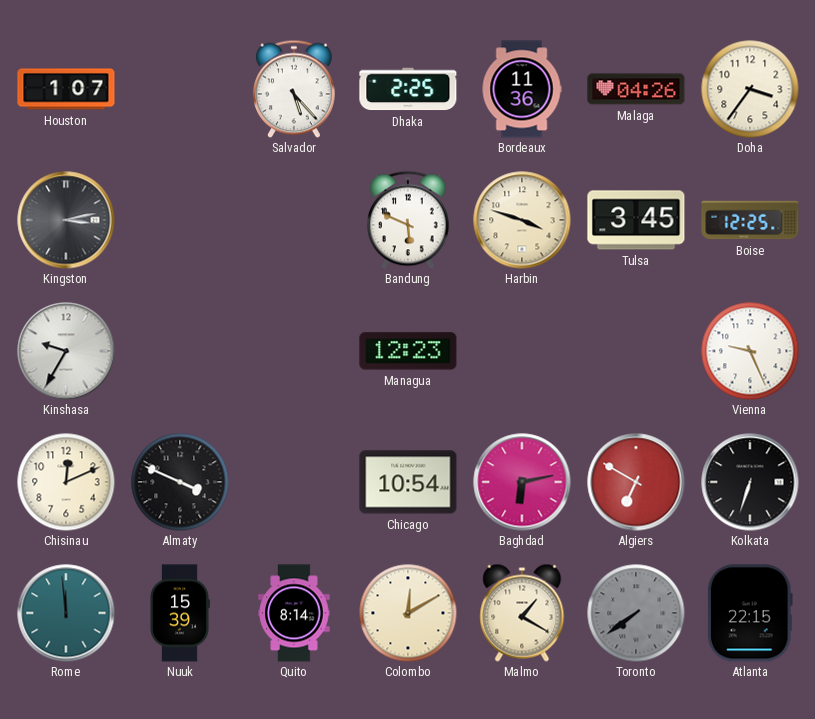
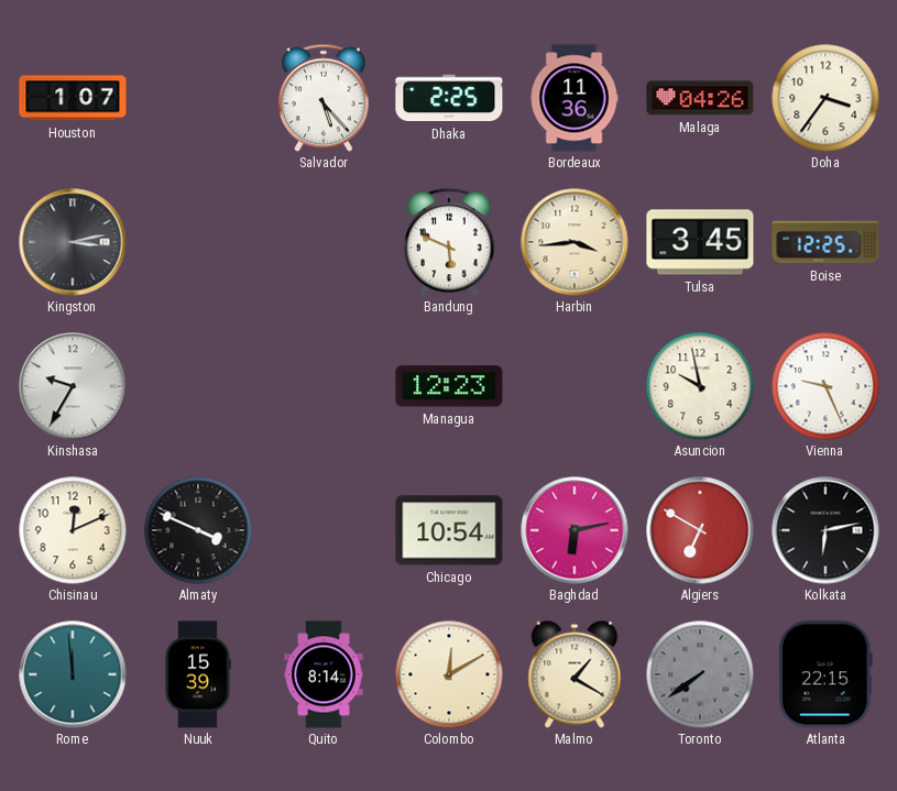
Harbin: 3:48 -> 3:44 (575, 242)
Asuncion: none -> 9:58 (700, 386)
Kolkata: 6:33 -> 6:13 (825, 530)
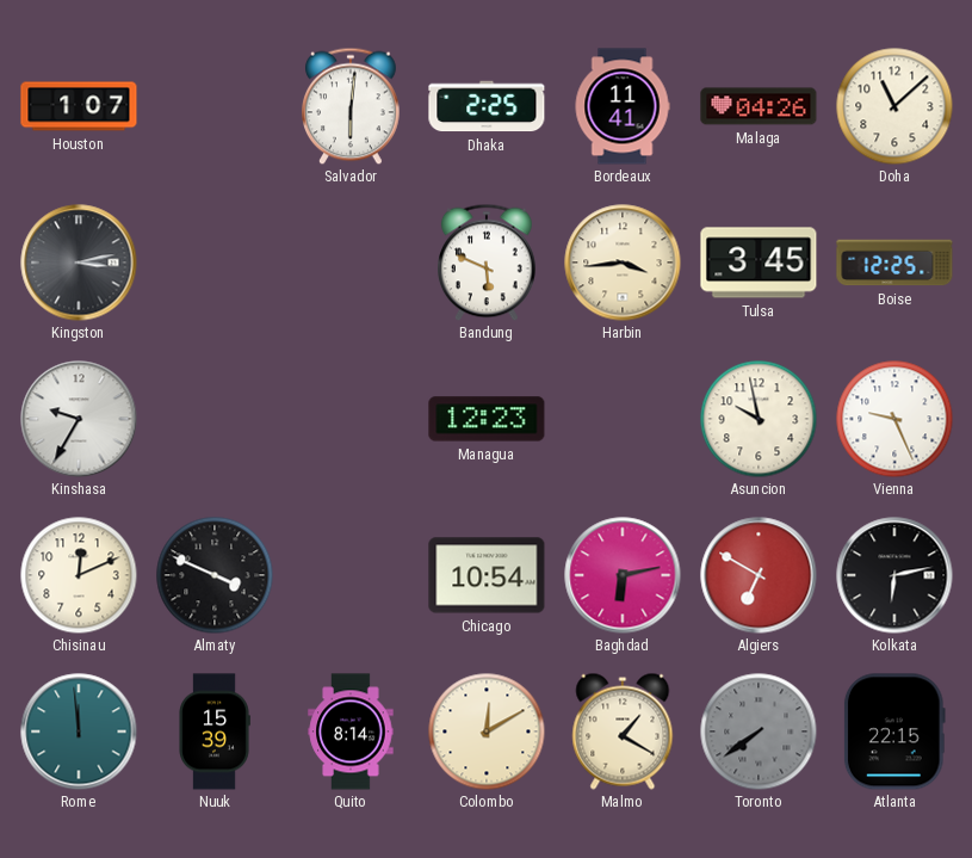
Salvador: 5:23 -> 6:01 (352, 106)
Bordeaux: 11:36 -> 11:41 (623, 106)
Doha: 3:36 -> 11:08 (894, 106)
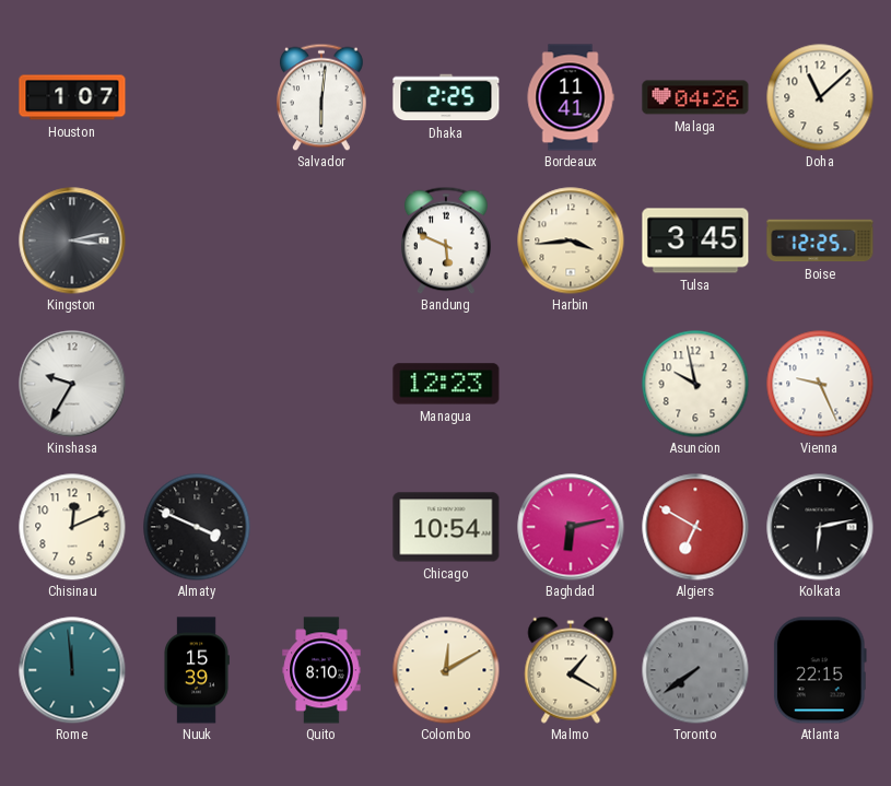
Quito: 8:14 -> 8:10 (321, 670)
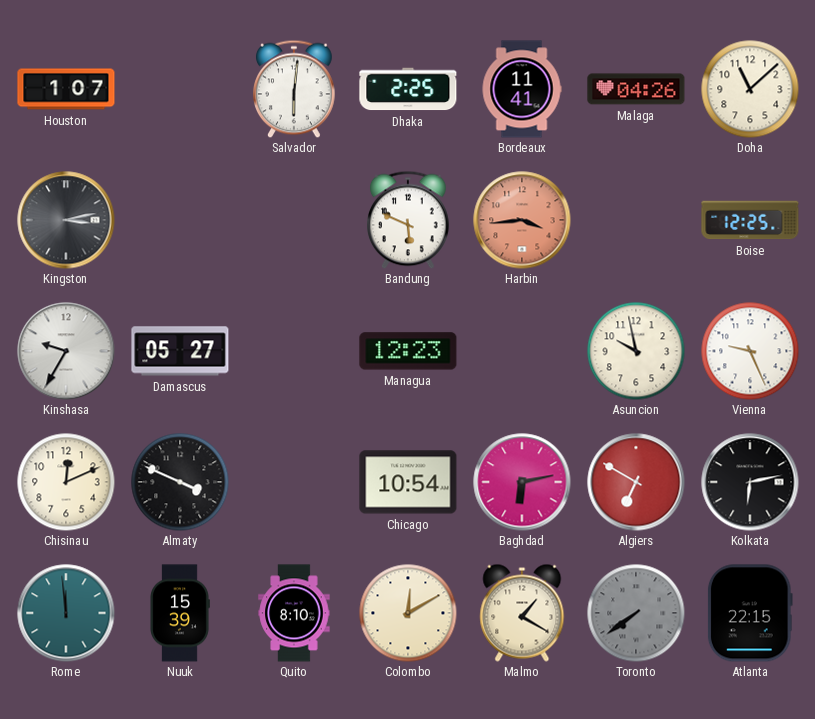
Harbin dial: cream -> salmon (522, 220)
Tulsa: 3:45 -> none (695, 241)
Damascus: none -> 05:27 (180, 351)
